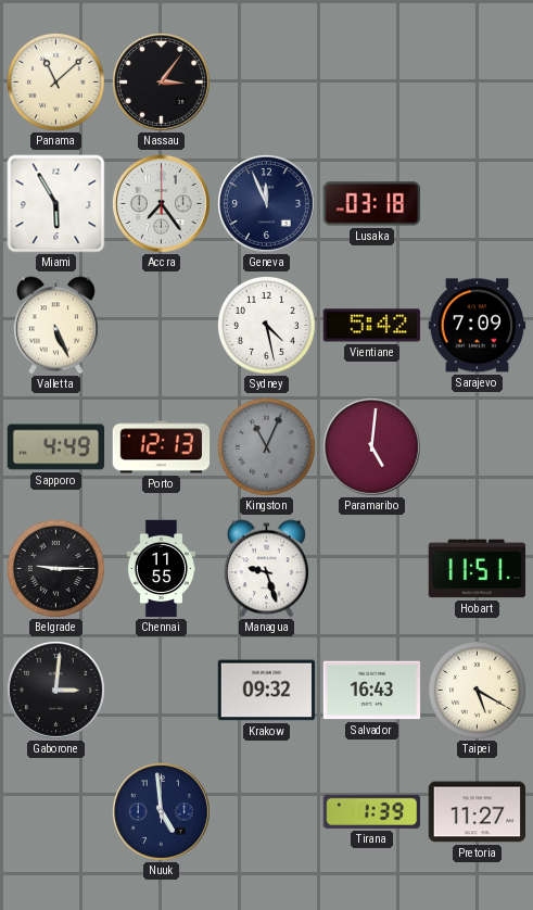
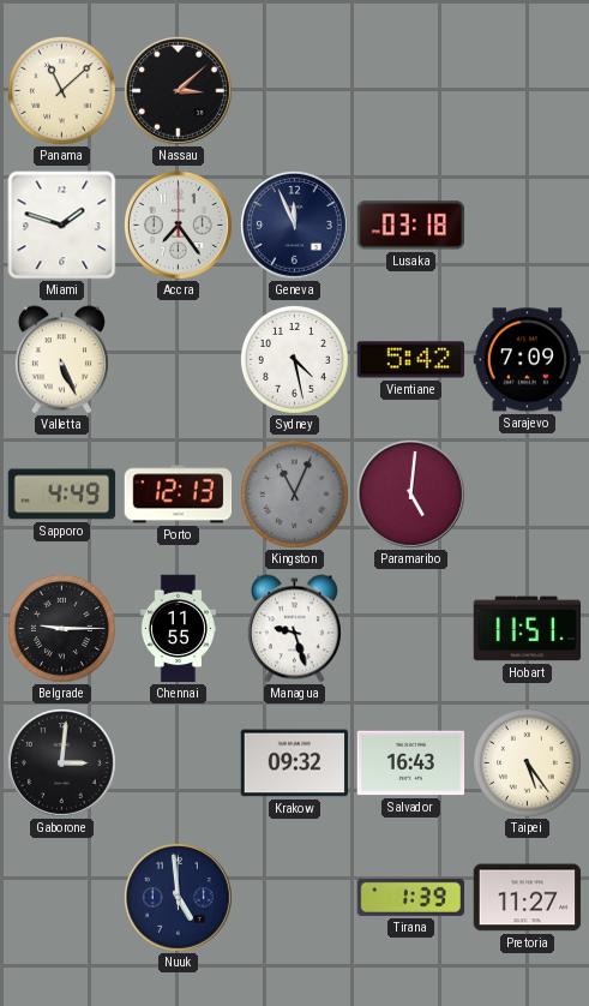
Nassau: 3:06 -> 3:08 (178, 90)
Miami: 5:55 -> 1:48 (62, 226)
Taipei: 5:20 -> 5:24 (527, 762)
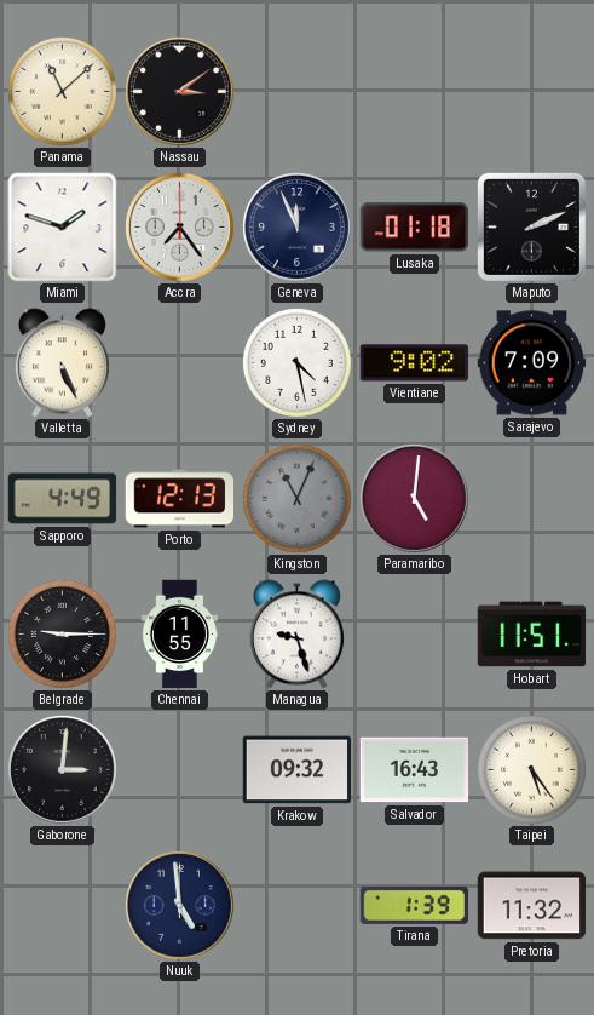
Nassau: 3:08 -> 3:09 (179, 91)
Lusaka: 03:18 -> 01:18 (415, 228)
Maputo: none -> 2:11 (531, 226)
Vientiane: 5:42 -> 9:02 (415, 363)
Pretoria: 11:27 -> 11:32 (532, 906)
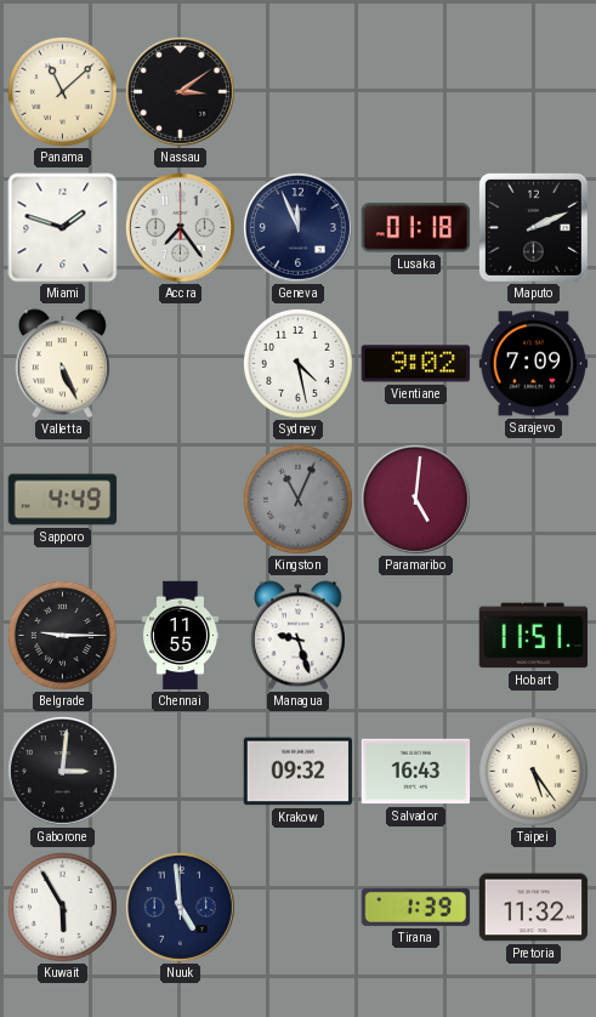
Porto: 12:13 -> none (180, 499)
Kuwait: none -> 5:55 (62, 907)
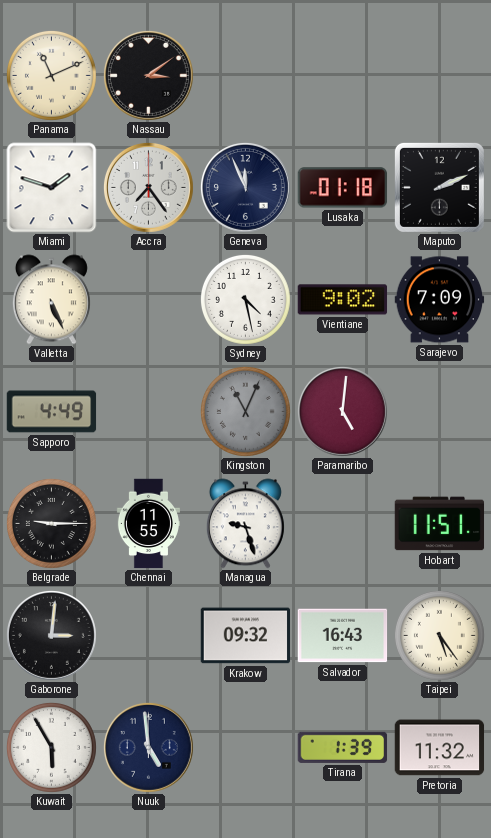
Panama: 11:08 -> 11:11 (51, 75)
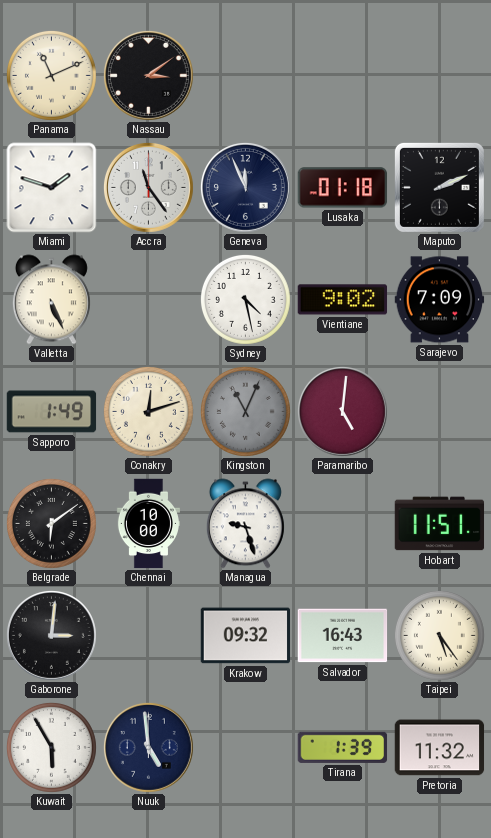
Accra: 7:24 -> 11:24 (148, 187)
Sapporo: 4:49 -> 1:49 (52, 412)
Conakry: none -> 12:12 (148, 411)
Belgrade: 9:15 -> 6:09 (51, 523)
Chennai: 11:55 -> 10:00 (148, 524)
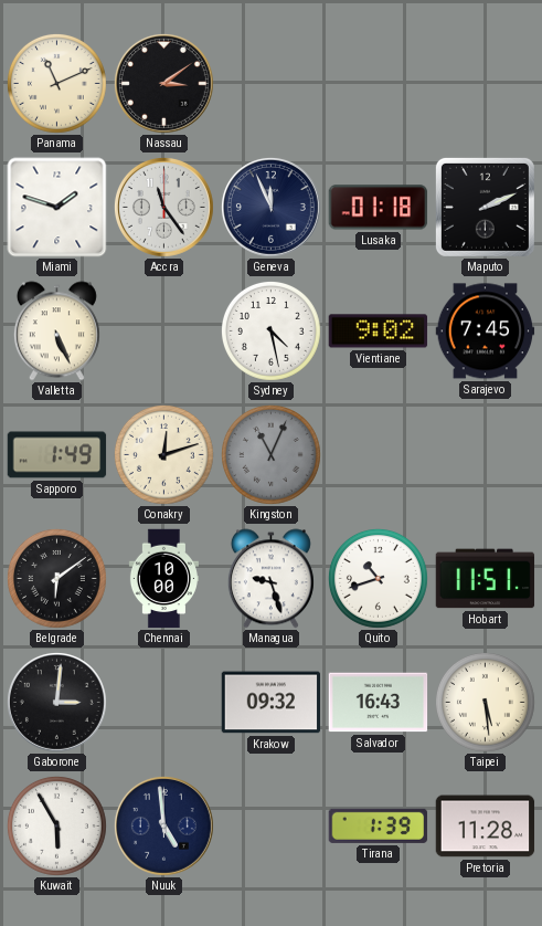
Sarajevo: 7:09 -> 7:45 (486, 332)
Paramaribo: 5:01 -> none (342, 411)
Quito: none -> 10:42 (378, 578)
Taipei: 5:24 -> 5:29 (485, 702)
Pretoria: 11:32 -> 11:28 (486, 827)
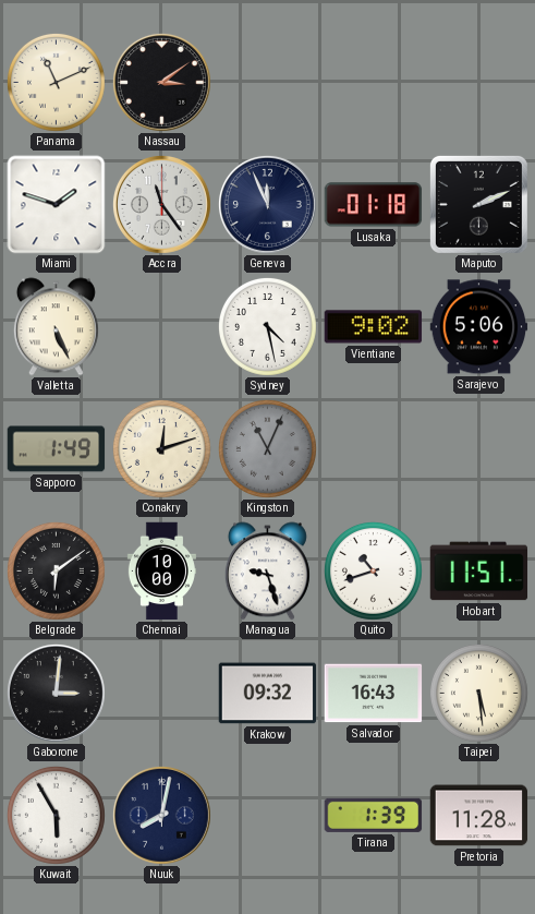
Sarajevo: 7:45 -> 5:06 (479, 327)
Nuuk: 4:59 -> 8:02 (161, 815)
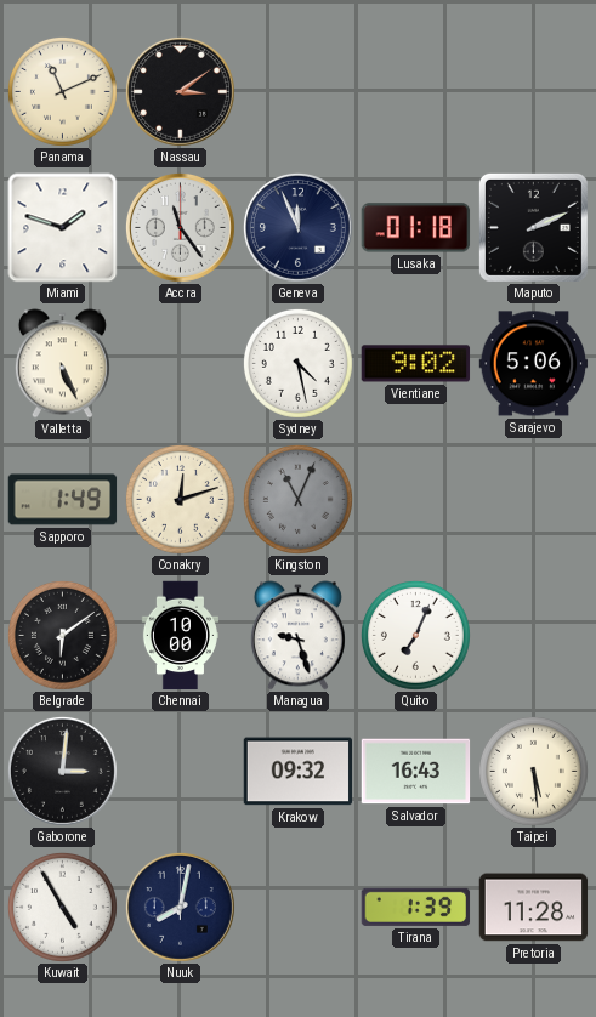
Quito: 10:42 -> 7:04 (415, 635)
Hobart: 11:51 -> none (479, 572)
Kuwait: 5:55 -> 4:55 (62, 907)
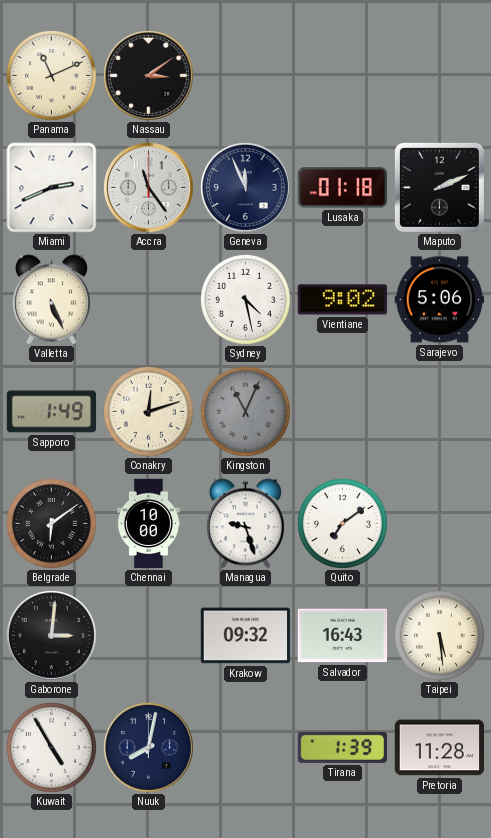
Miami: 1:48 -> 2:41 (52, 188)
Quito: 7:04 -> 7:09 (342, 523)
